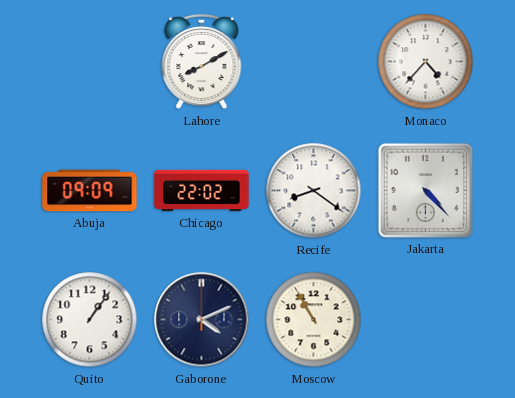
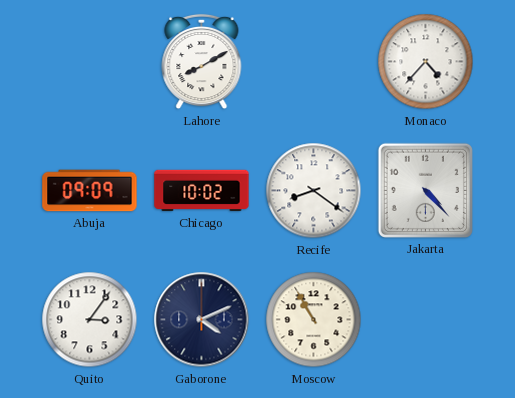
Chicago: 22:02 -> 10:02 (202, 191)
Quito: 1:06 -> 3:06 (90, 320)
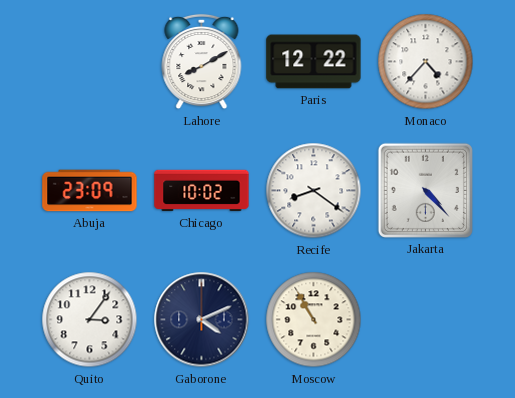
Paris: none -> 12:22 (314, 62)
Abuja: 09:09 -> 23:09 (90, 191)
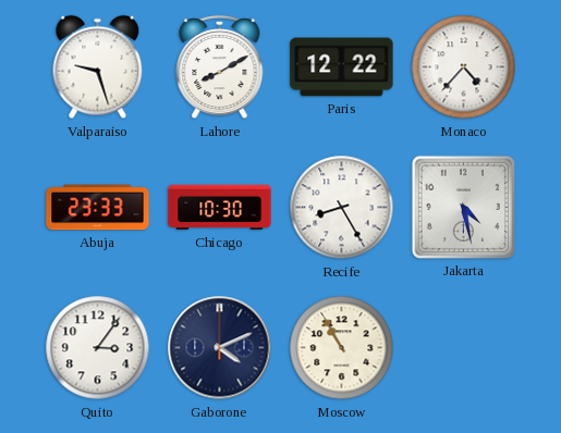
Valparaiso: none -> 9:27 (98, 67)
Abuja: 23:09 -> 23:33 (98, 208)
Chicago: 10:02 -> 10:30 (220, 208)
Recife: 8:21 -> 8:25 (342, 208)
Jakarta: 4:23 -> 4:28 (463, 207)
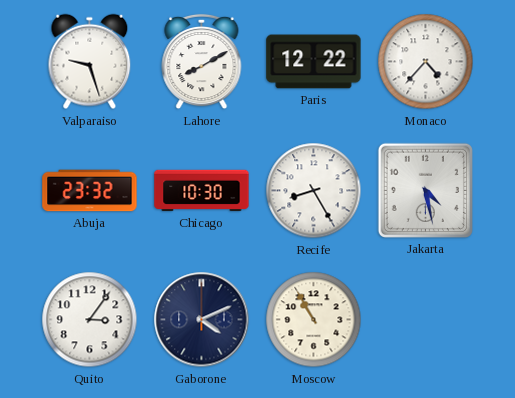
Abuja: 23:33 -> 23:32 (90, 191)
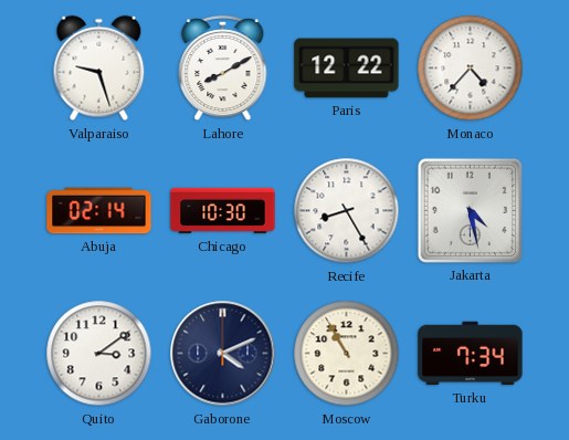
Abuja: 23:32 -> 02:14 (99, 211)
Quito: 3:06 -> 3:09 (99, 354)
Turku: none -> 7:34 (471, 354)
